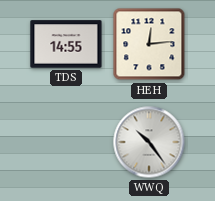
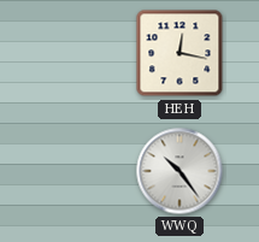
TDS: 14:55 -> none (66, 44)
HEH: 12:14 -> 12:17 (179, 53)
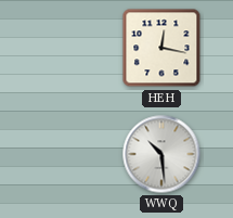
WWQ: 10:24 -> 10:29 (161, 154)
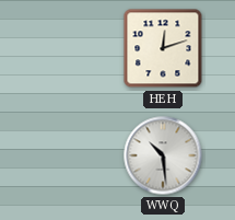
HEH: 12:17 -> 12:12 (163, 48)
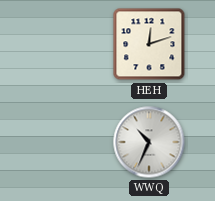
WWQ: 10:29 -> 10:34 (149, 142)
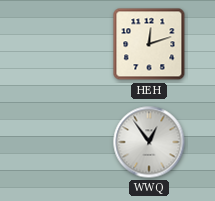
WWQ: 10:34 -> 12:54 (149, 142)
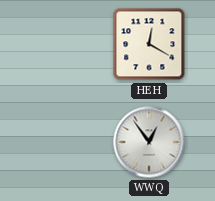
HEH: 12:12 -> 12:20 (149, 44)
